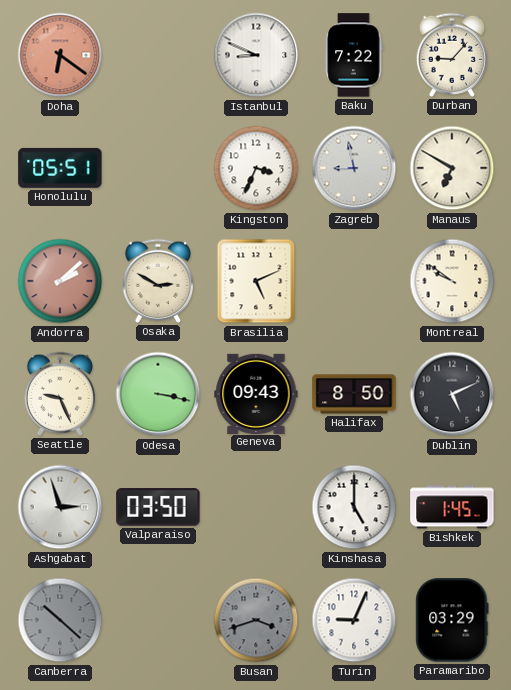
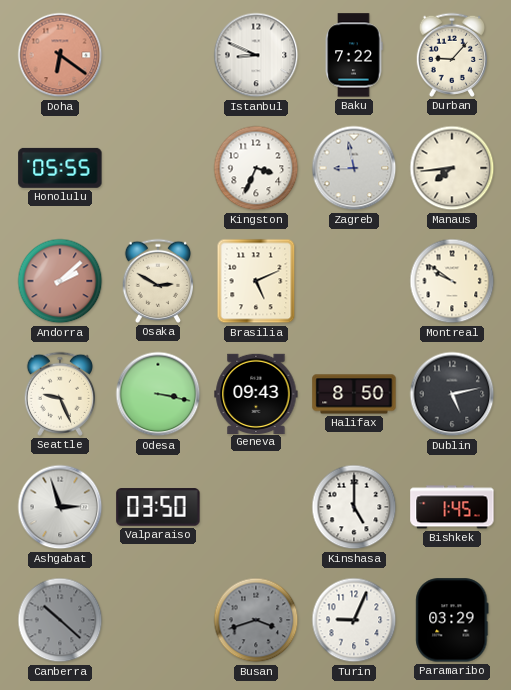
Honolulu: 05:51 -> 05:55 (60, 168)
Manaus: 6:50 -> 7:44 (452, 168)
Dublin: 5:11 -> 5:13 (452, 394)
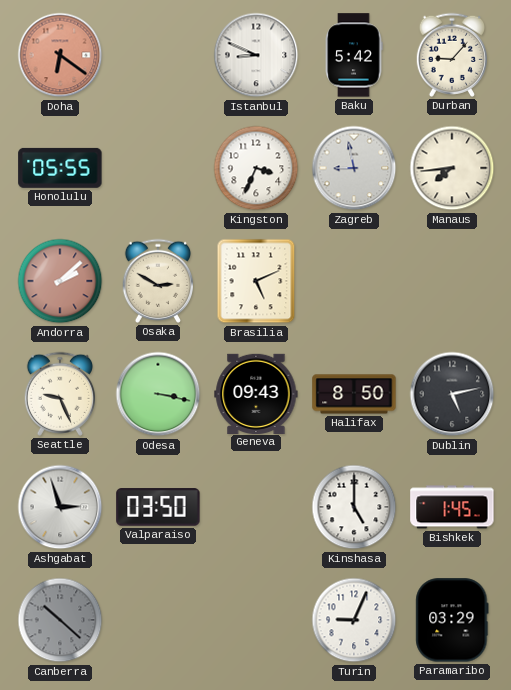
Baku: 7:22 -> 5:42 (354, 55)
Montreal: 9:51 -> none (452, 281)
Busan: 3:42 -> none (256, 620)
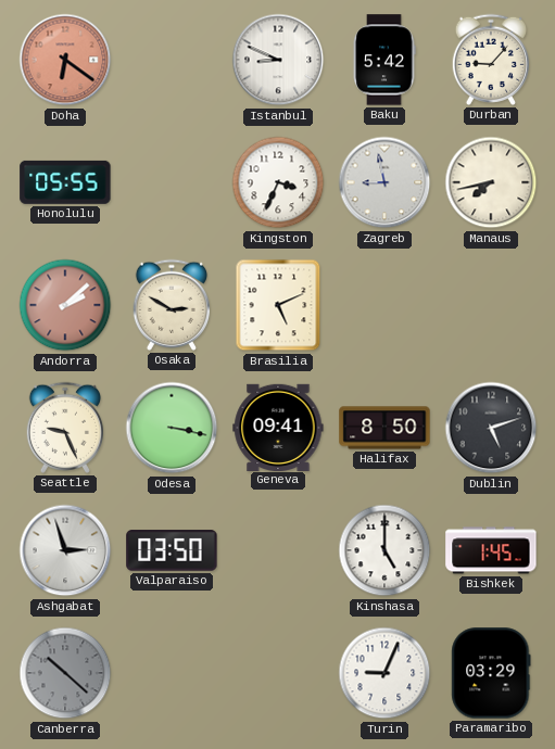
Manaus: 7:44 -> 7:43 (491, 182)
Geneva: 09:43 -> 09:41 (278, 427)
Dublin: 5:13 -> 5:12 (491, 428)
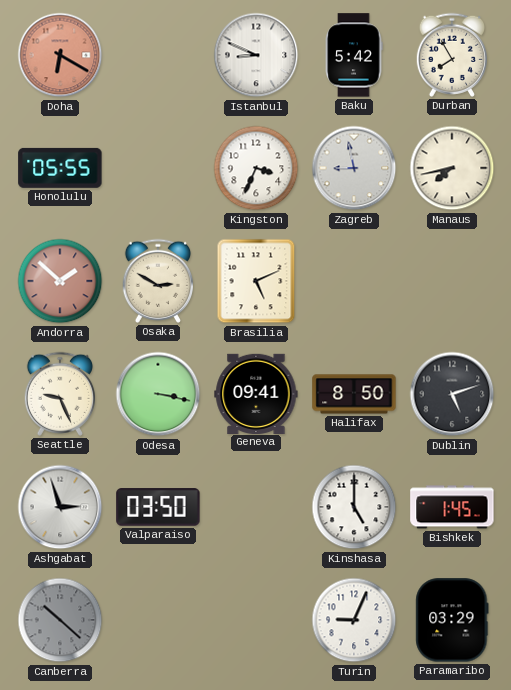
Doha: 6:21 -> 6:20 (60, 55)
Durban: 9:07 -> 7:55 (451, 55)
Andorra: 2:08 -> 1:52 (60, 281)
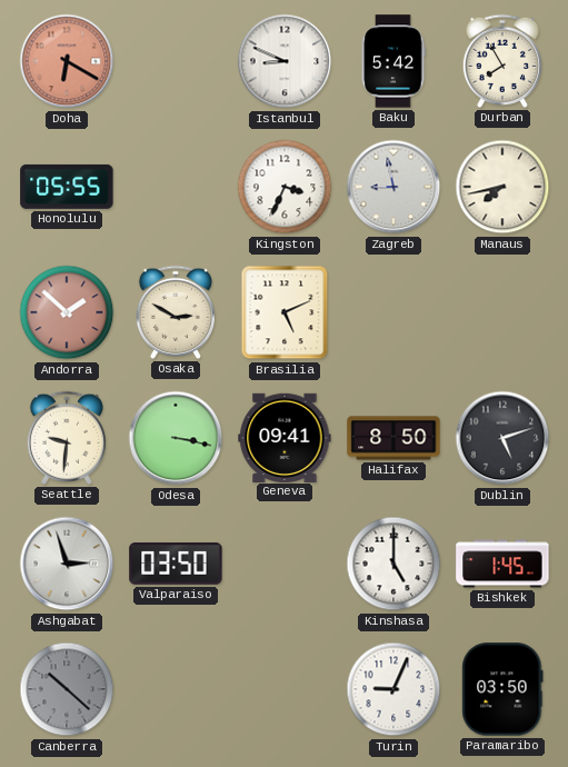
Seattle: 9:26 -> 9:31 (66, 438)
Paramaribo: 03:29 -> 03:50 (502, 689)
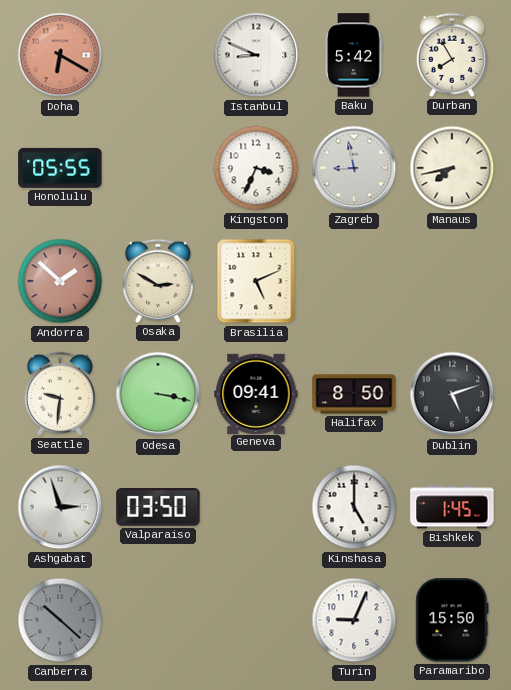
Paramaribo: 03:50 -> 15:50 (452, 620)
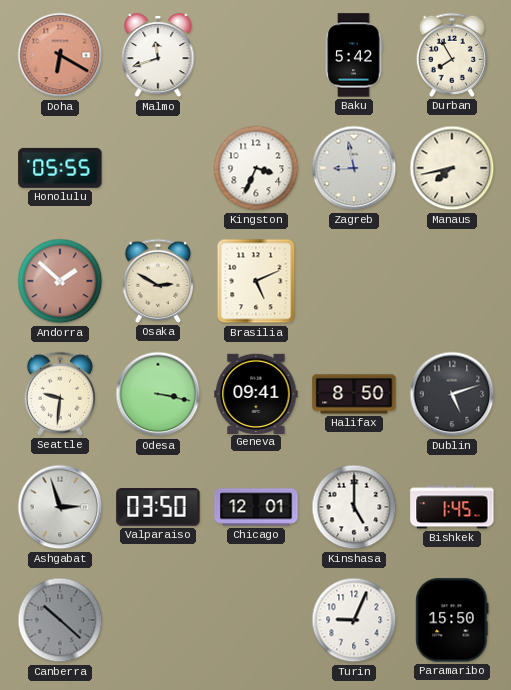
Malmo: none -> 11:42 (158, 55)
Istanbul: 8:49 -> none (256, 55)
Chicago: none -> 12:01 (256, 507)
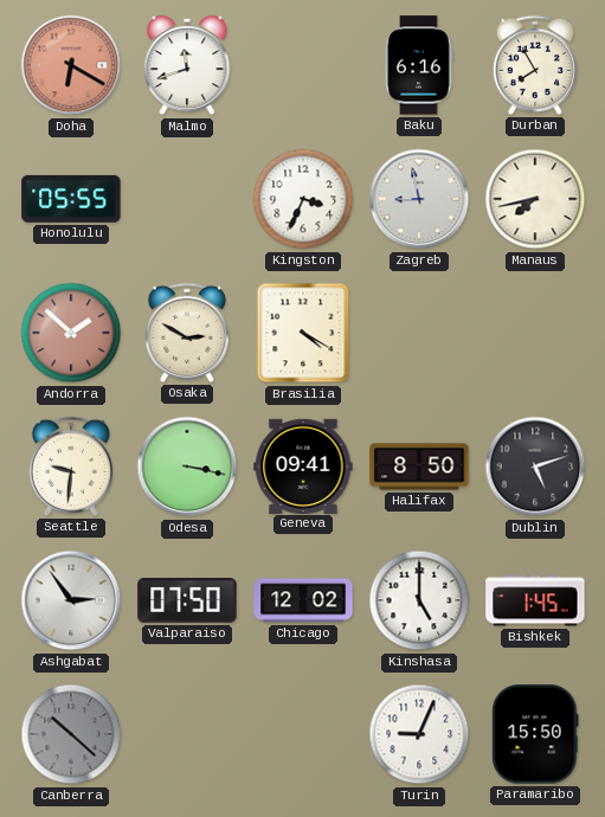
Baku: 5:42 -> 6:16 (419, 65)
Brasilia: 5:11 -> 4:20 (303, 333)
Ashgabat: 2:57 -> 2:54 (71, 600)
Valparaiso: 03:50 -> 07:50 (187, 600)
Chicago: 12:01 -> 12:02 (303, 600)
